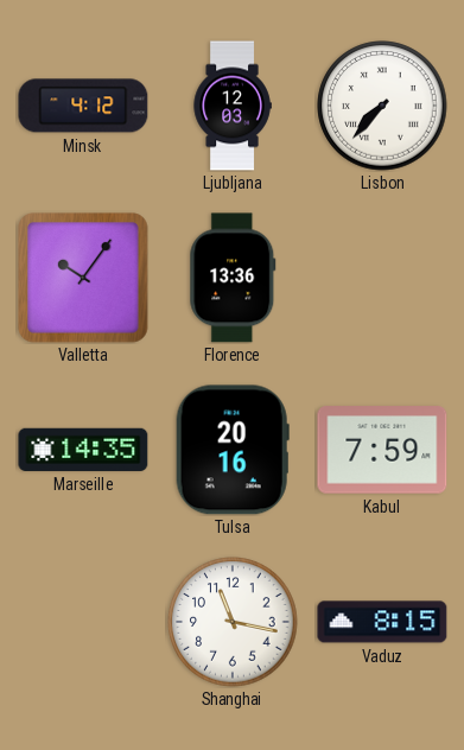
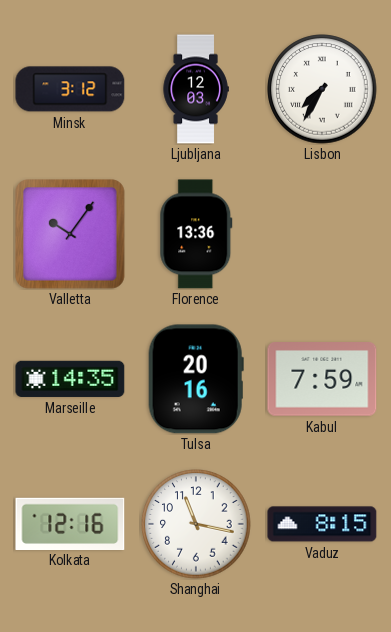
Minsk: 4:12 -> 3:12 (70, 89)
Lisbon: 7:37 -> 7:35 (322, 89)
Kolkata: none -> 12:16 (70, 523)
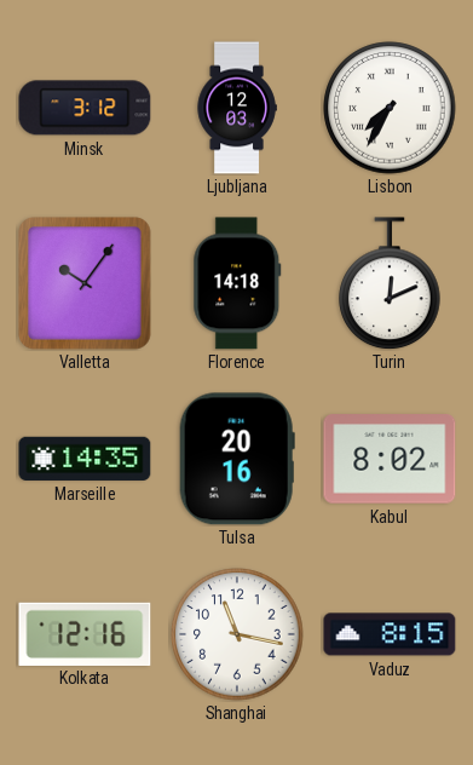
Florence: 13:36 -> 14:18 (237, 283)
Turin: none -> 12:11 (390, 283)
Kabul: 7:59 -> 8:02 (390, 459)
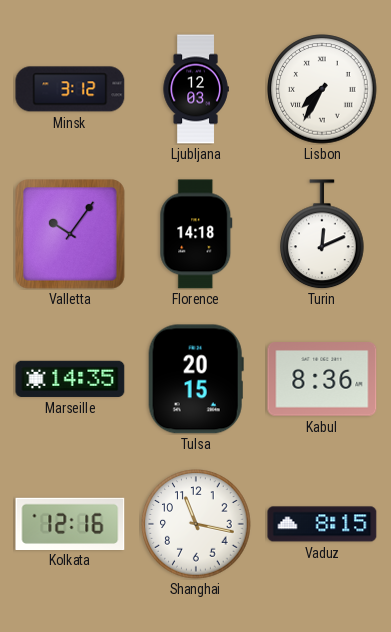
Tulsa: 20:16 -> 20:15 (196, 379)
Kabul: 8:02 -> 8:36 (322, 379)
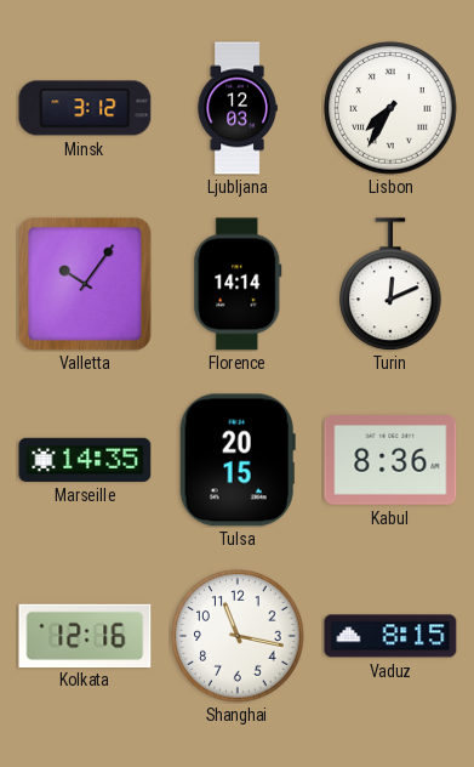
Florence: 14:18 -> 14:14 (238, 284)
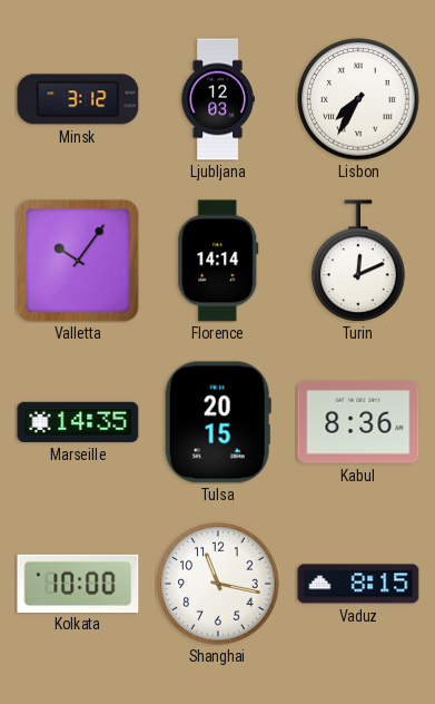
Kolkata: 12:16 -> 10:00 (78, 583)
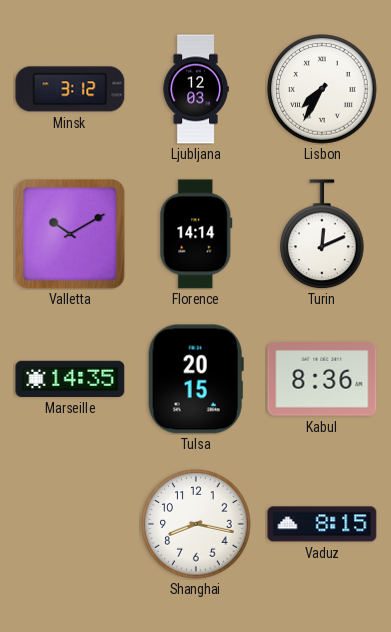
Valletta: 10:06 -> 10:10 (71, 235)
Kolkata: 10:00 -> none (78, 583)
Shanghai: 11:17 -> 8:17 (196, 524)
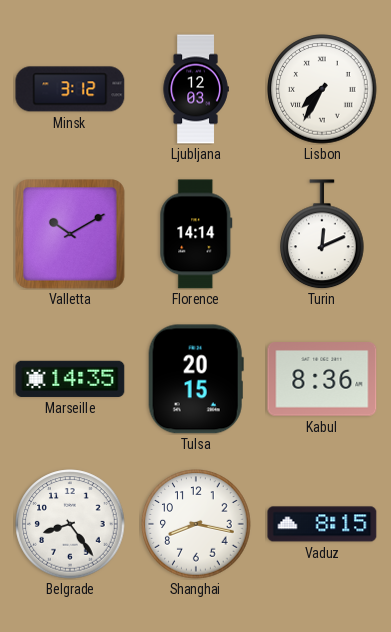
Belgrade: none -> 8:24 (70, 524)
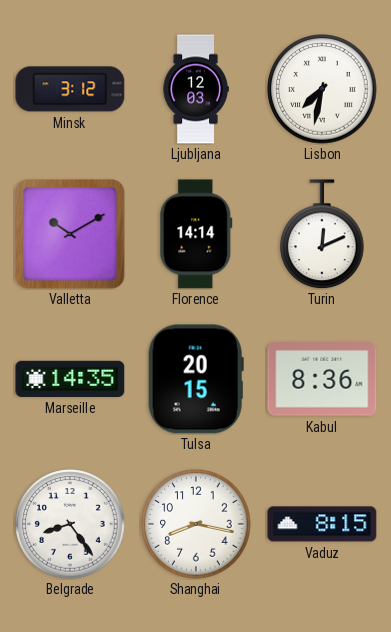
Lisbon: 7:35 -> 7:32 (322, 89)
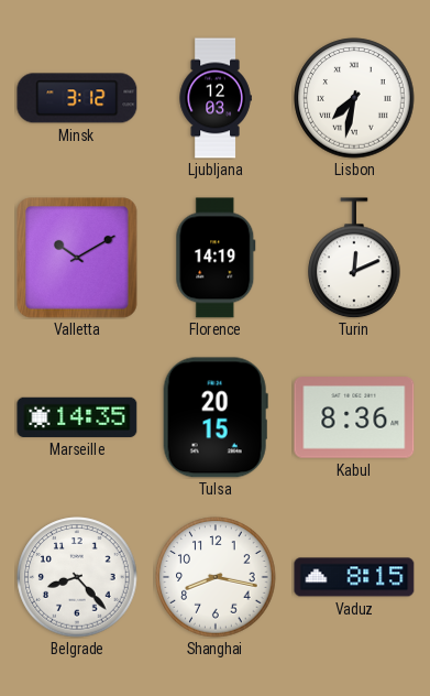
Florence: 14:14 -> 14:19 (216, 258)
Belgrade: 8:24 -> 8:23 (77, 577)
